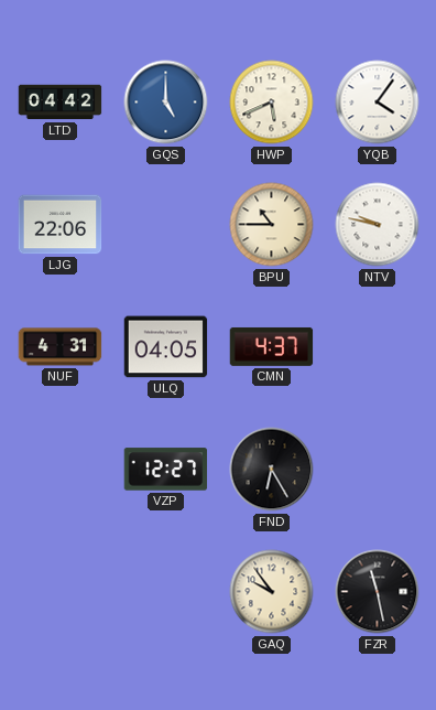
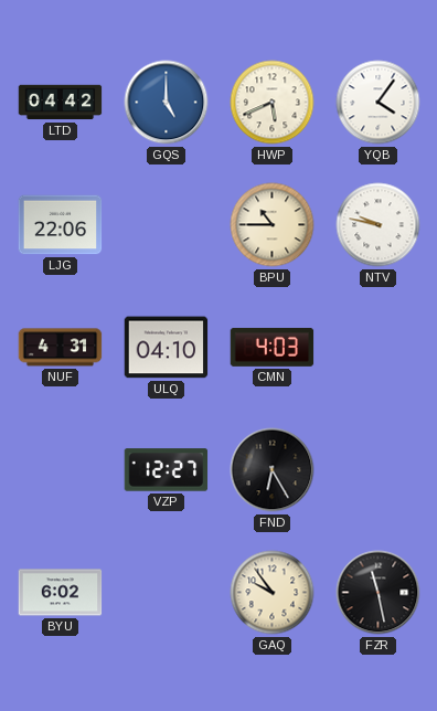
ULQ: 04:05 -> 04:10 (167, 348)
CMN: 4:37 -> 4:03 (273, 347)
BYU: none -> 6:02 (61, 593)
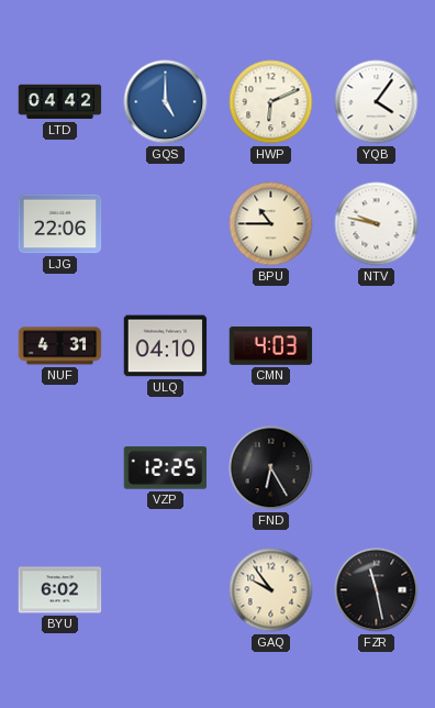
HWP: 5:41 -> 6:11 (271, 102)
VZP: 12:27 -> 12:25 (166, 468)
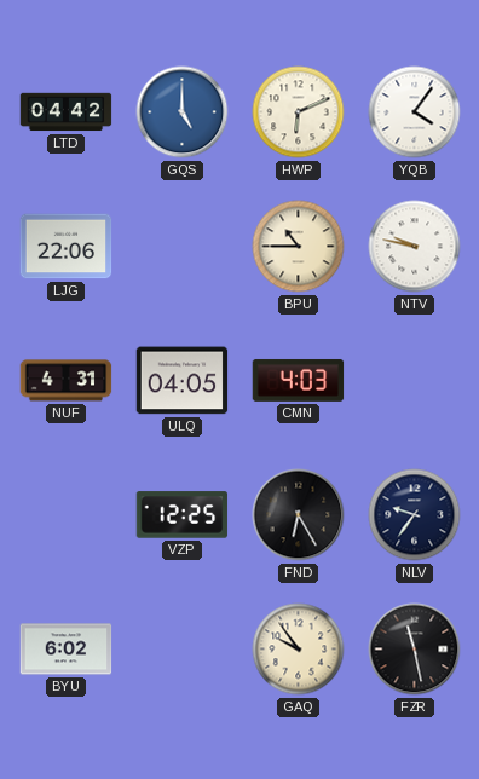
ULQ: 04:10 -> 04:05 (183, 381)
NLV: none -> 9:36 (415, 515)
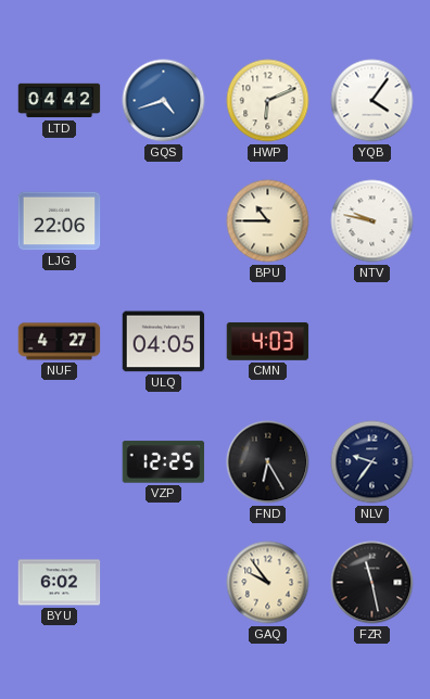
GQS: 5:00 -> 4:42 (164, 101)
NUF: 4:31 -> 4:27 (60, 342)
